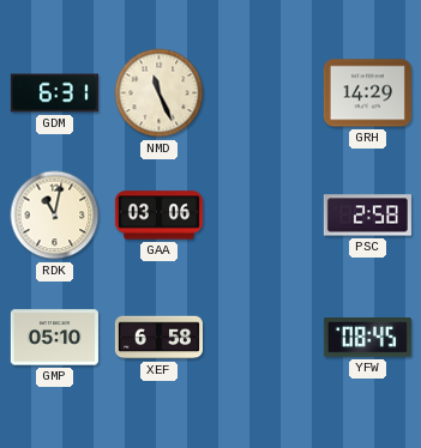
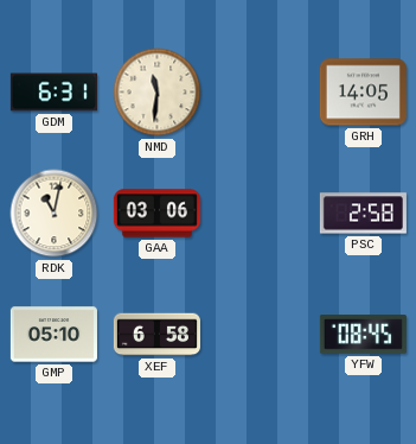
NMD: 11:26 -> 11:31 (158, 93)
GRH: 14:29 -> 14:05 (363, 93)
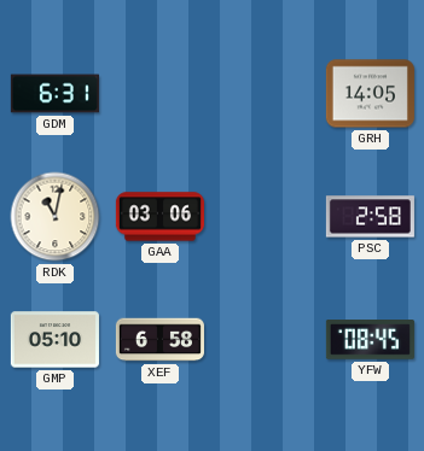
NMD: 11:31 -> none (158, 93)
